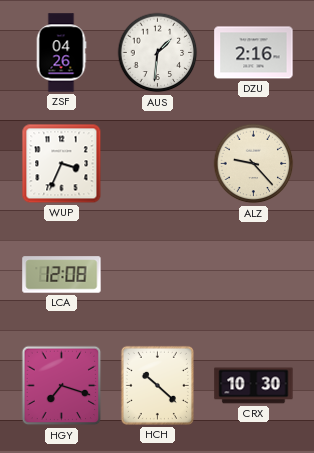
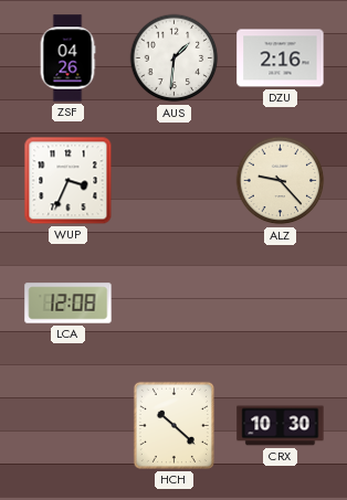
HGY: 7:18 -> none (62, 386)
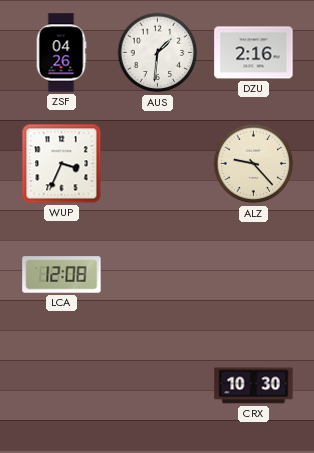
HCH: 10:22 -> none (173, 425)
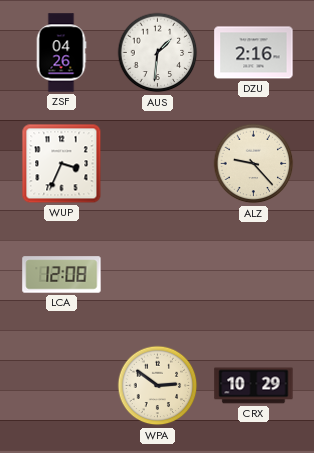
WPA: none -> 2:51 (158, 386)
CRX: 10:30 -> 10:29 (254, 386)
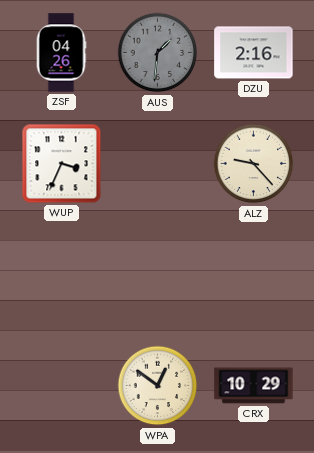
AUS dial: white -> grey (158, 53)
LCA: 12:08 -> none (62, 275)
WPA: 2:51 -> 12:51 (158, 386)
